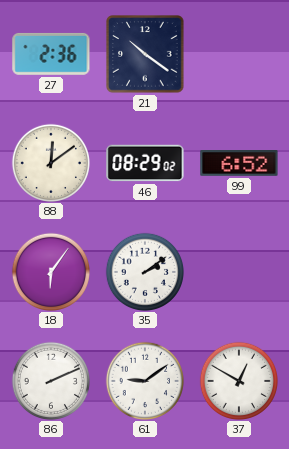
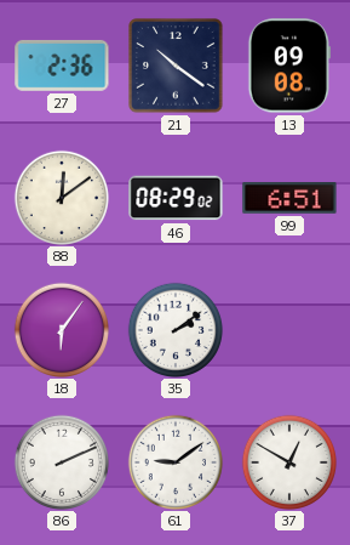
13: none -> 09:08 (289, 66)
99: 6:52 -> 6:51 (289, 199)
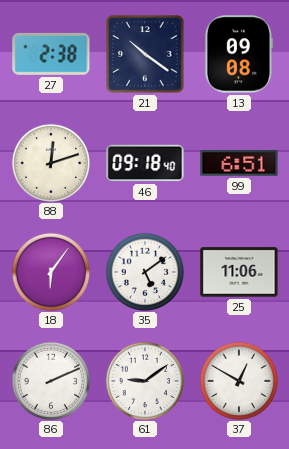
27: 2:36 -> 2:38 (51, 54)
88: 12:09 -> 12:12 (50, 162)
46: 08:29 -> 09:18 (145, 163)
35: 2:09 -> 5:09 (144, 271)
25: none -> 11:06 (239, 272)
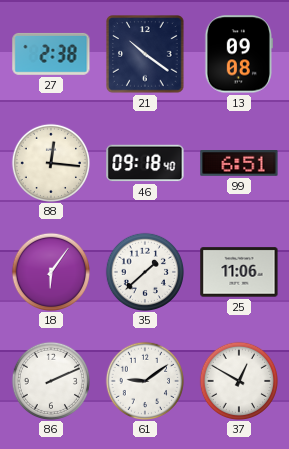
88: 12:12 -> 12:16 (50, 162)
35: 5:09 -> 1:38 (144, 271)
